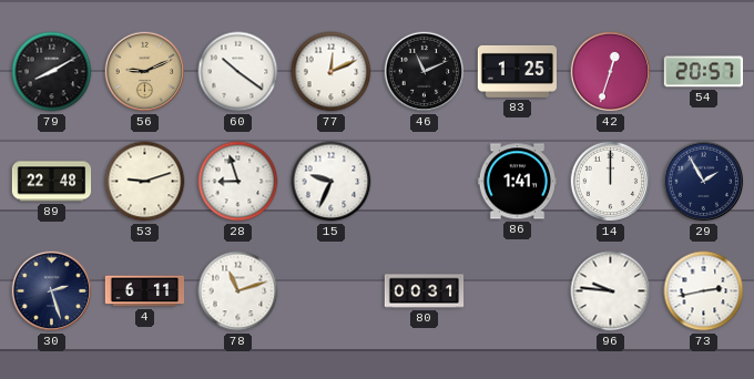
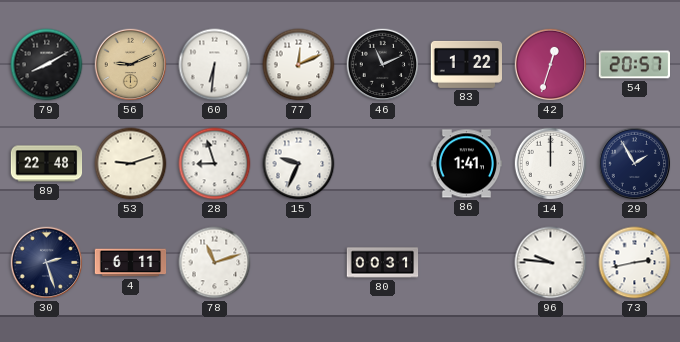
60: 10:21 -> 6:31 (215, 65)
83: 1:25 -> 1:22 (466, 64)
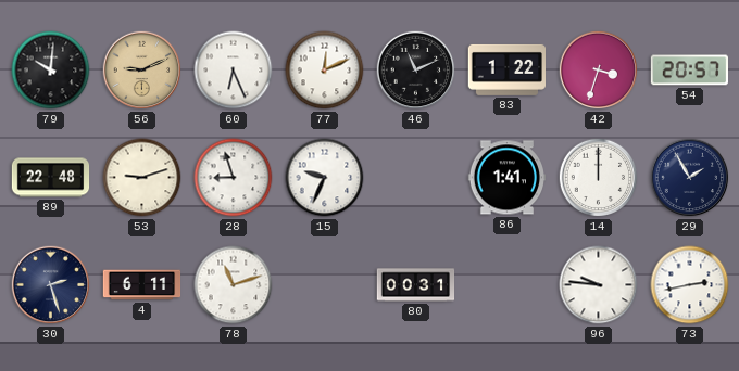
79: 8:10 -> 10:01 (51, 71)
60: 6:31 -> 6:26 (234, 71)
42: 12:33 -> 3:33 (599, 71)
